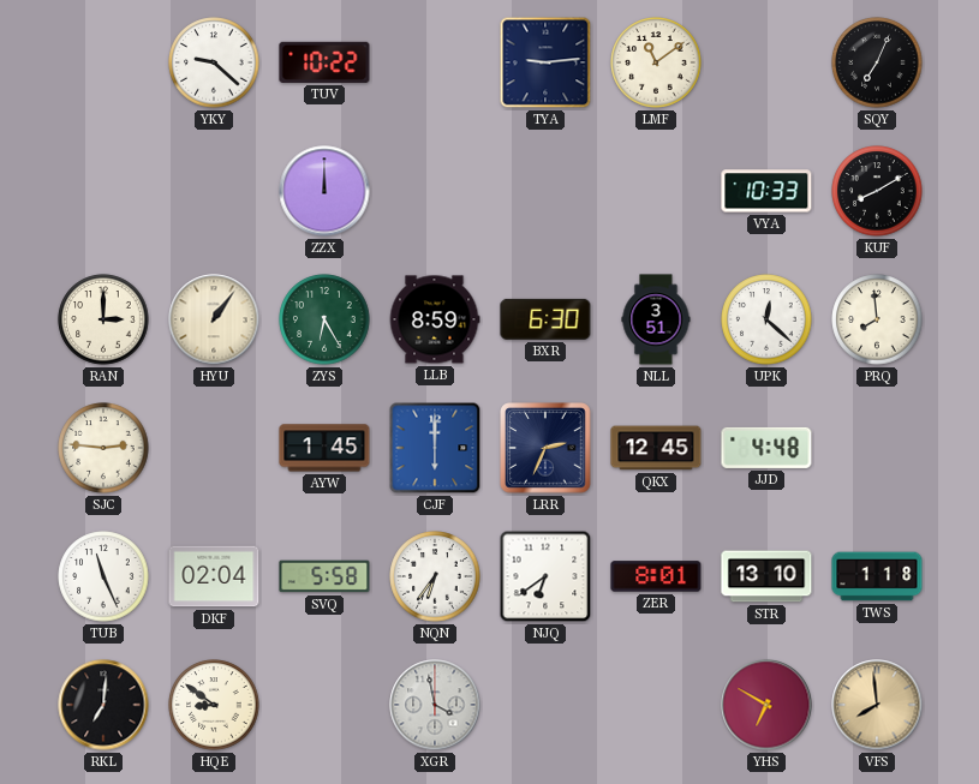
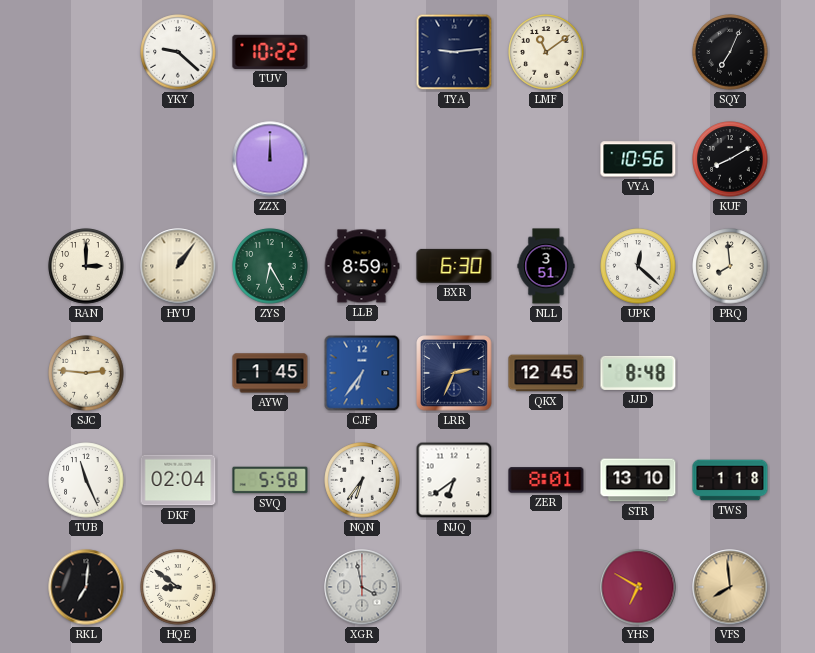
VYA: 10:33 -> 10:56 (638, 159)
CJF: 6:00 -> 6:36 (362, 373)
JJD: 4:48 -> 8:48 (638, 373)
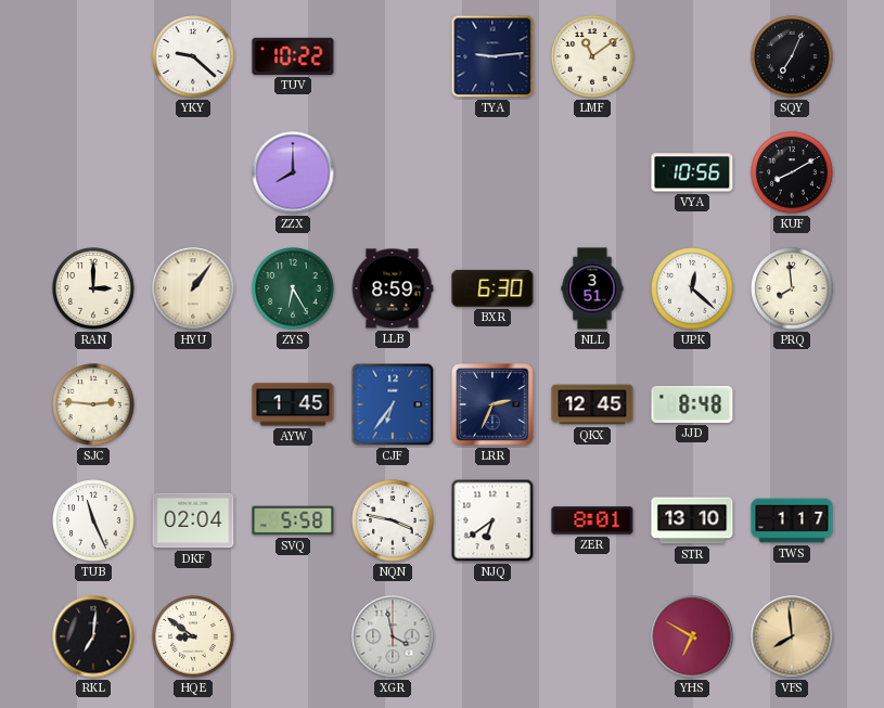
ZZX: 12:00 -> 8:00 (293, 172)
NQN: 6:36 -> 3:47 (393, 520)
TWS: 1:18 -> 1:17 (792, 520)
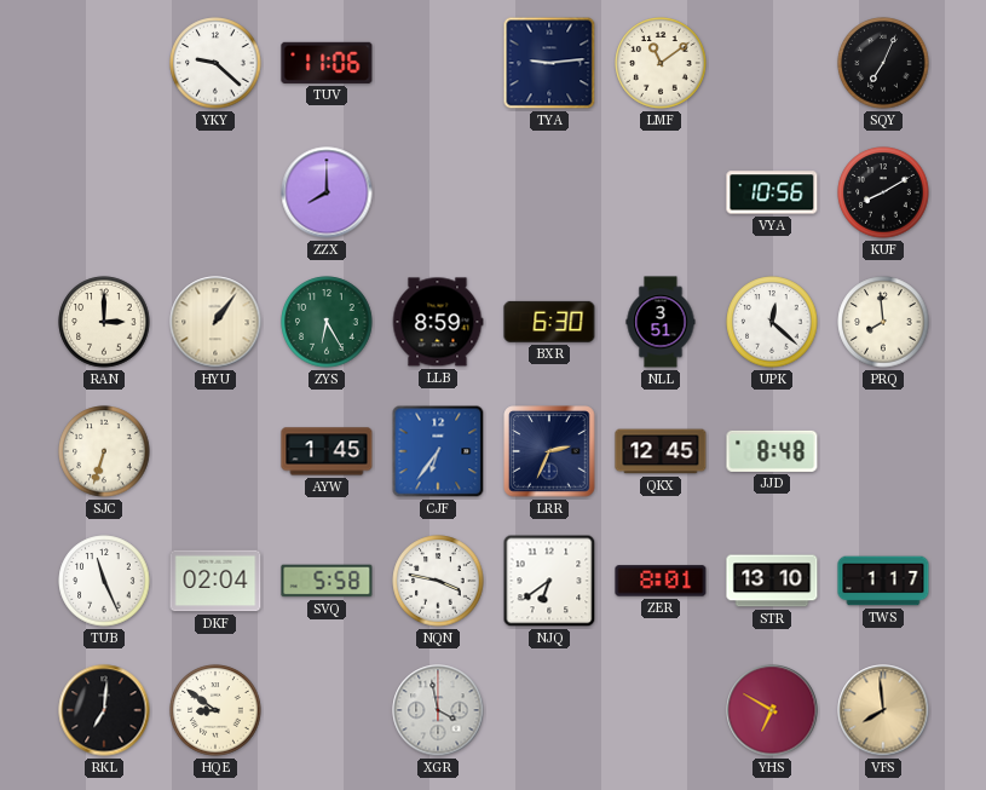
TUV: 10:22 -> 11:06 (327, 63)
SJC: 2:46 -> 6:33 (104, 451)
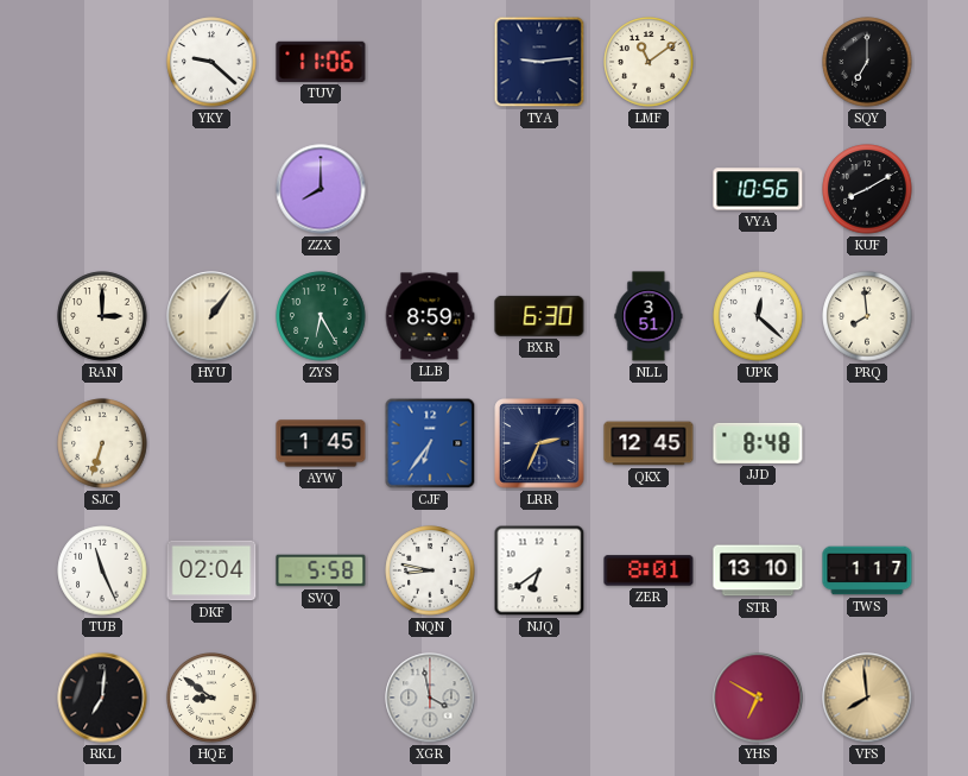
SQY: 7:04 -> 7:00 (867, 62)
NQN: 3:47 -> 8:47 (430, 570)
